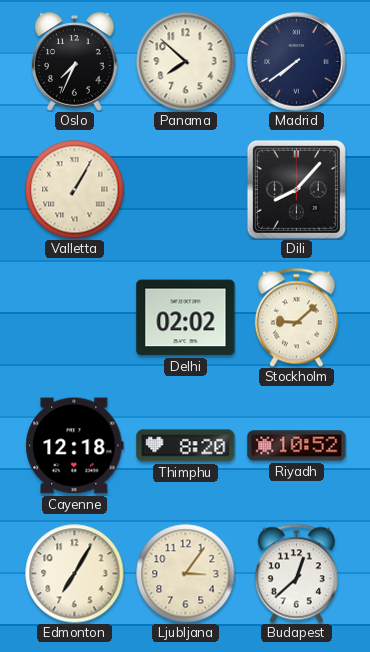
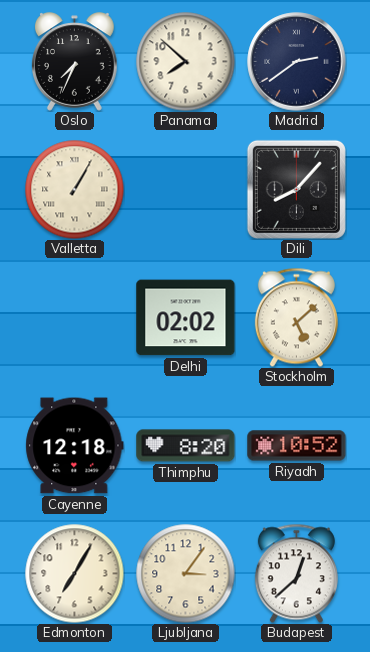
Madrid: 7:39 -> 2:39 (297, 62)
Stockholm: 9:08 -> 5:08 (296, 317)
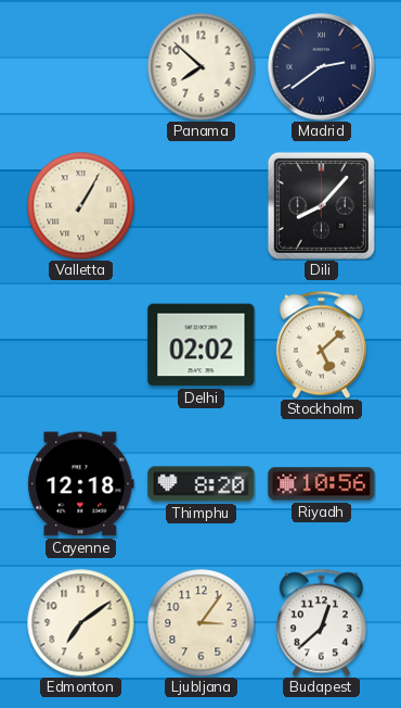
Oslo: 7:34 -> none (75, 62)
Riyadh: 10:52 -> 10:56 (322, 484)
Edmonton: 7:05 -> 7:09 (81, 623)
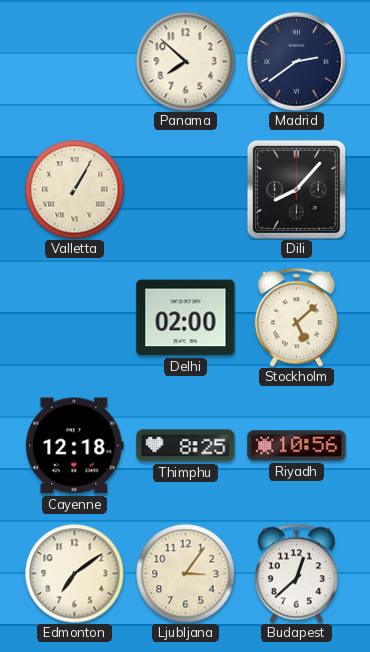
Delhi: 02:02 -> 02:00 (186, 318)
Thimphu: 8:20 -> 8:25 (186, 446)
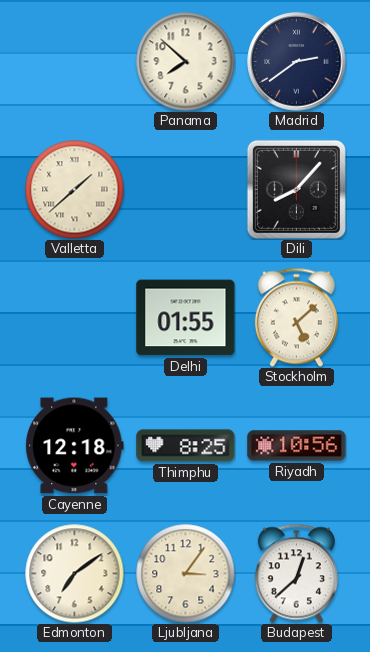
Valletta: 1:05 -> 1:38 (75, 190)
Delhi: 02:00 -> 01:55 (186, 318)
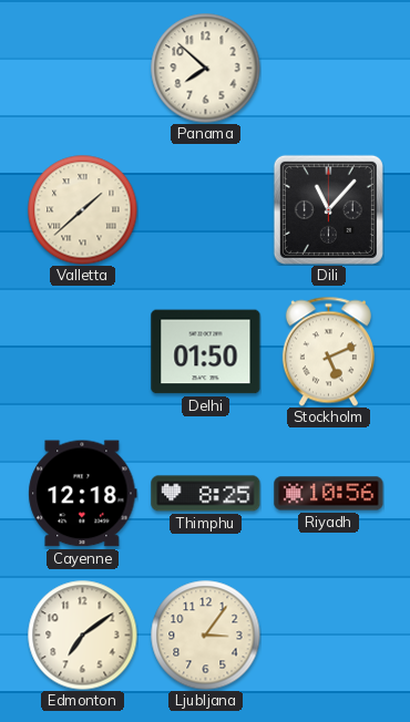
Madrid: 2:39 -> none (297, 62)
Dili: 8:07 -> 11:07 (328, 209)
Delhi: 01:55 -> 01:50 (206, 352)
Stockholm: 5:08 -> 5:11 (328, 351)
Budapest: 12:38 -> none (296, 573)
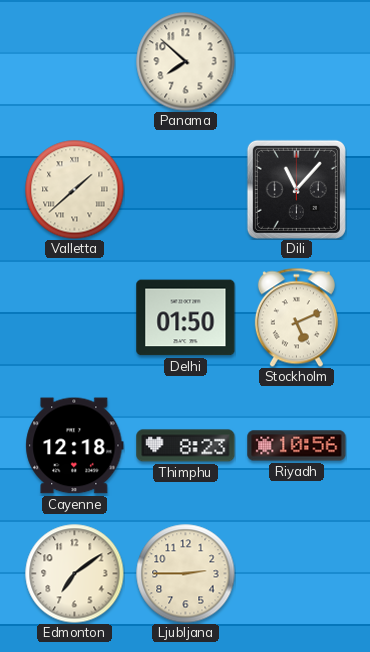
Thimphu: 8:25 -> 8:23 (186, 446)
Ljubljana: 3:06 -> 2:45 (186, 574)
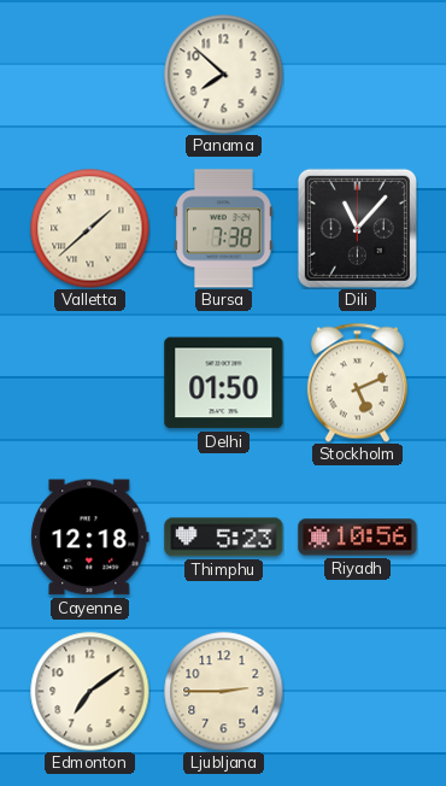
Bursa: none -> 7:38 (223, 229)
Thimphu: 8:23 -> 5:23 (224, 538)
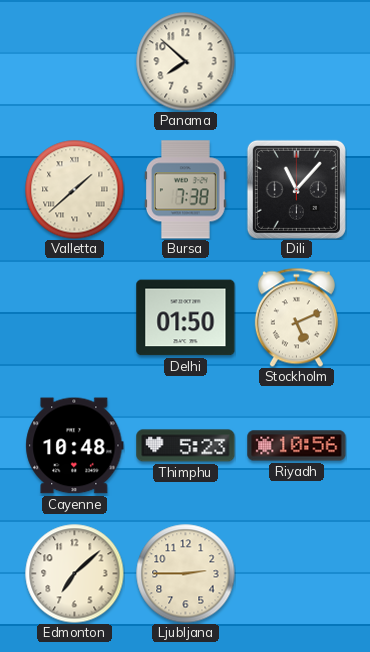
Cayenne: 12:18 -> 10:48 (75, 446)
Edmonton: 7:09 -> 7:08 (75, 574)
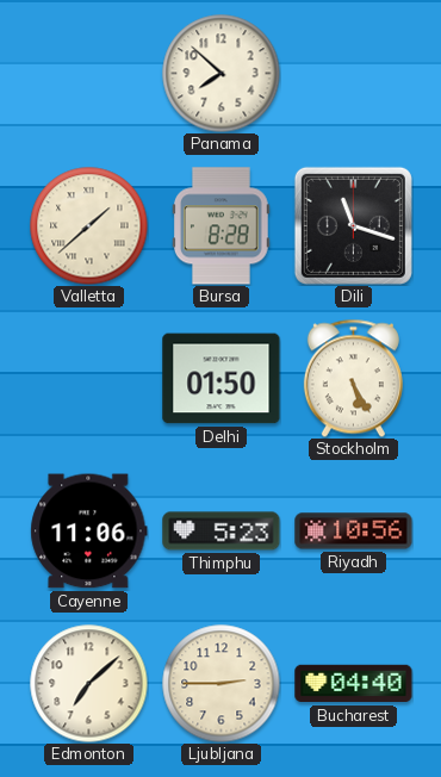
Bursa: 7:38 -> 8:28 (220, 226)
Dili: 11:07 -> 11:18 (353, 225)
Stockholm: 5:11 -> 5:25 (353, 378)
Cayenne: 10:48 -> 11:06 (89, 532)
Bucharest: none -> 04:40 (354, 684)
